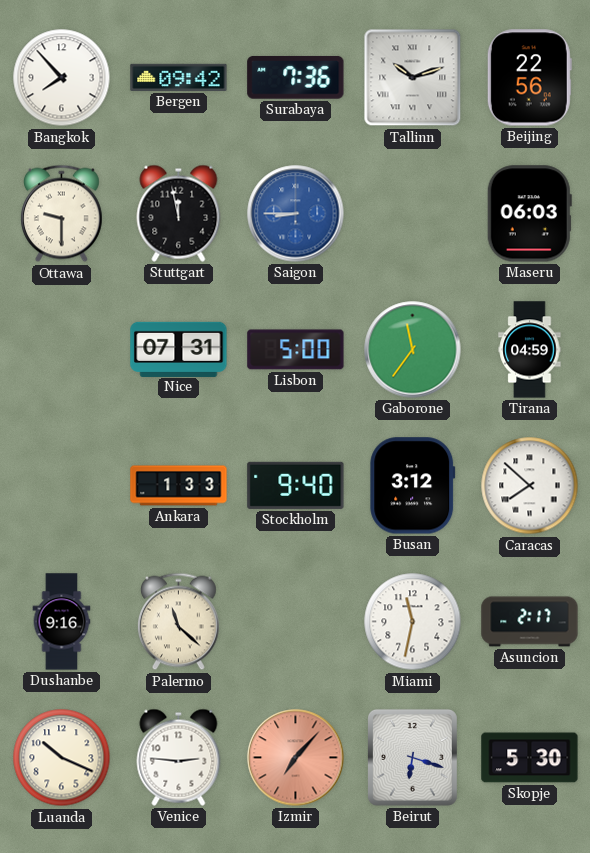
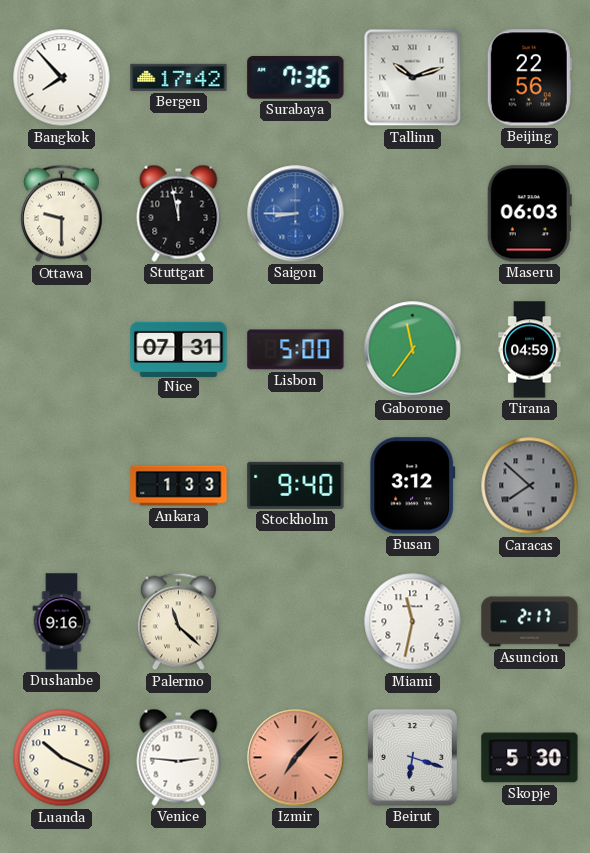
Bergen: 09:42 -> 17:42 (179, 77)
Caracas dial: white -> grey (530, 486)
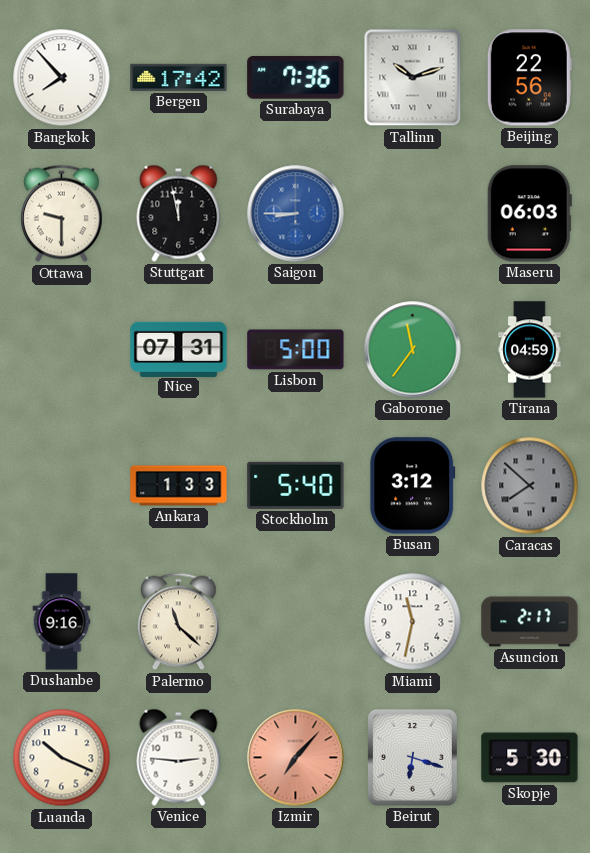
Stockholm: 9:40 -> 5:40 (296, 485)
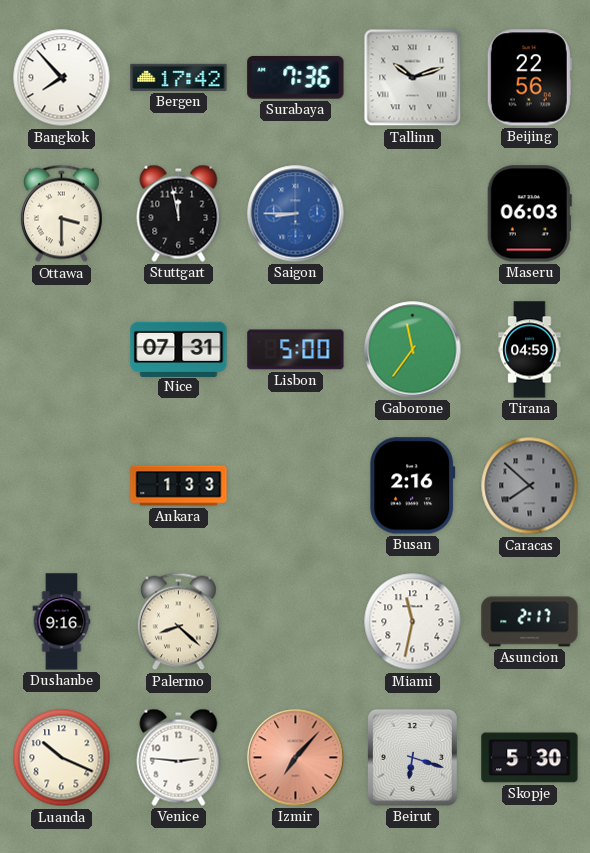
Ottawa: 9:30 -> 3:30 (62, 214)
Stockholm: 5:40 -> none (296, 485)
Busan: 3:12 -> 2:16 (413, 486)
Palermo: 11:22 -> 8:22 (179, 622)
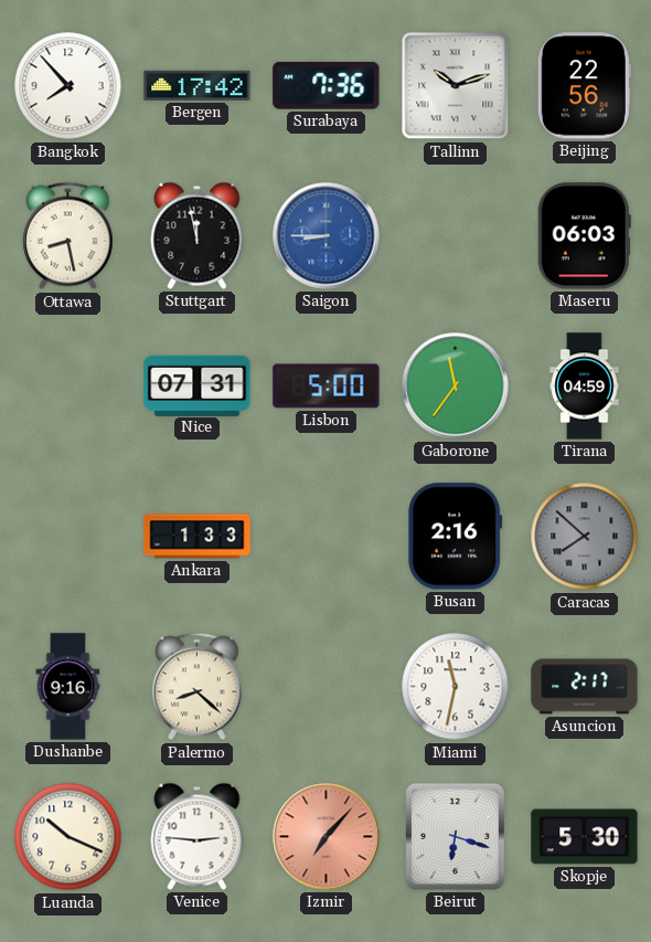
Ottawa: 3:30 -> 8:28 (68, 236)
